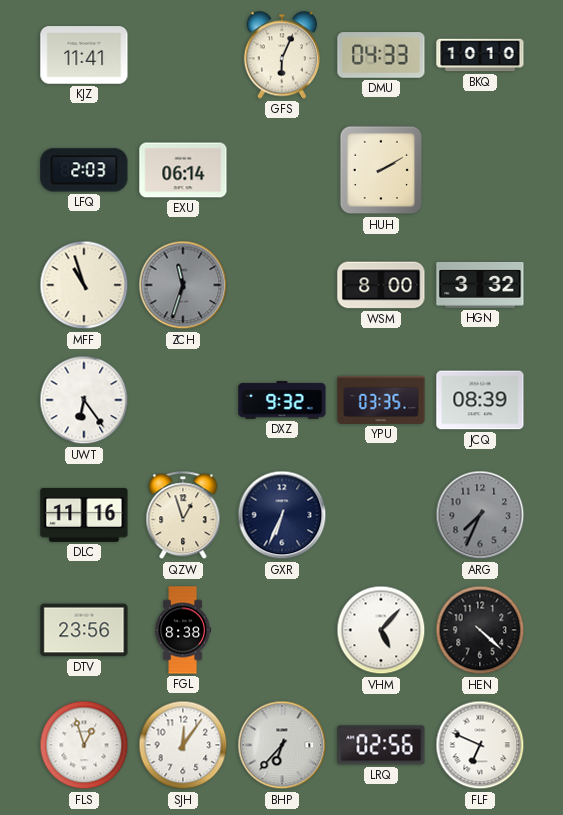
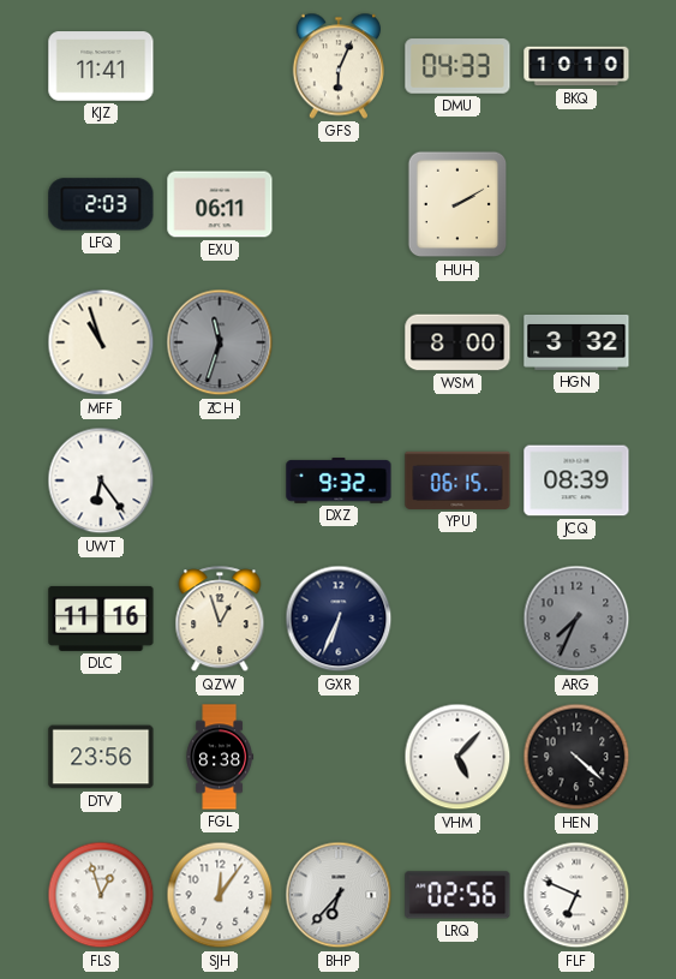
EXU: 06:14 -> 06:11 (220, 204)
YPU: 03:35 -> 06:15 (457, 480)
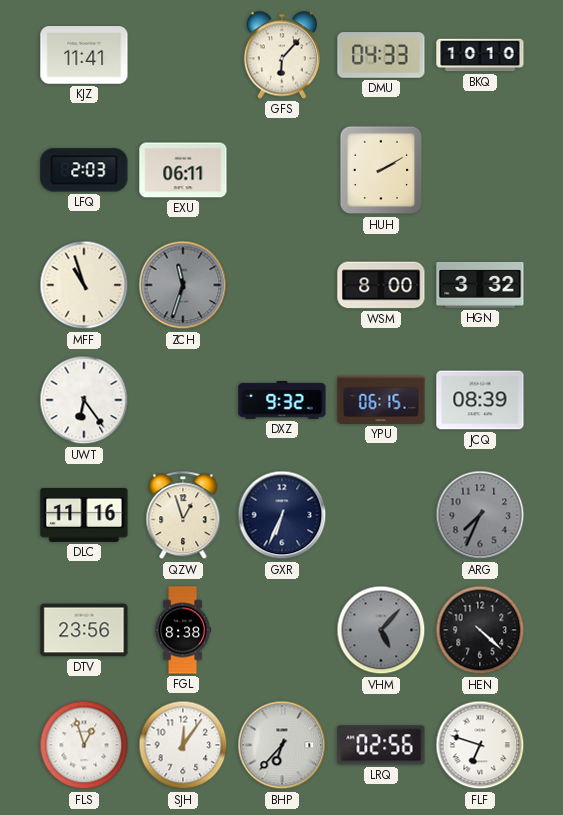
GFS: 6:04 -> 6:07 (282, 55)
VHM dial: white -> grey (381, 630)
FLF: 6:49 -> 6:48 (480, 745)
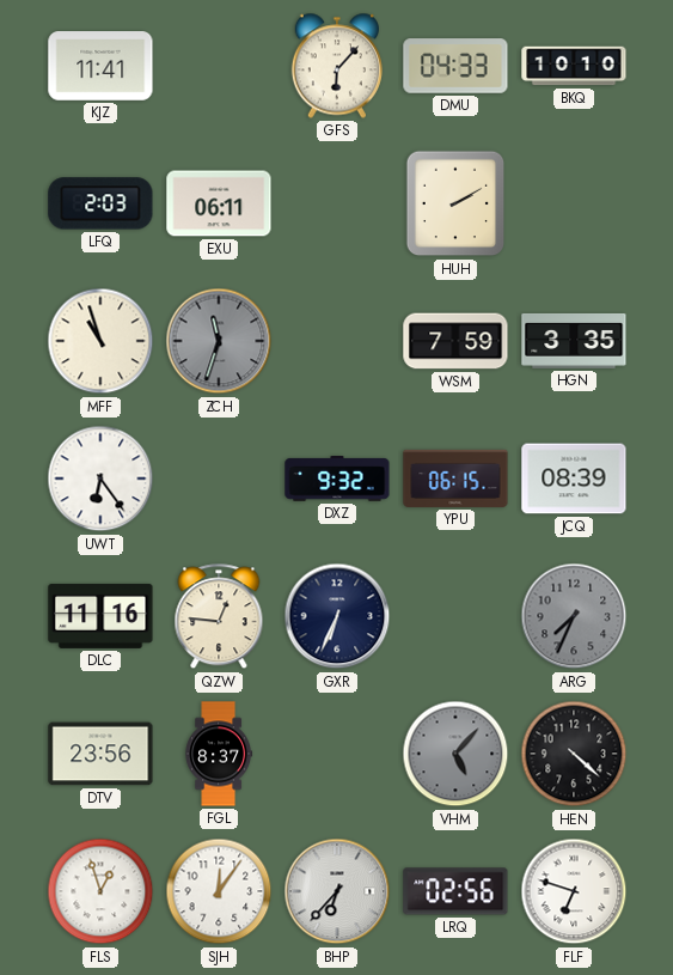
WSM: 8:00 -> 7:59 (455, 341)
HGN: 3:32 -> 3:35 (574, 341)
QZW: 12:57 -> 12:46 (219, 617)
FGL: 8:38 -> 8:37 (219, 754)
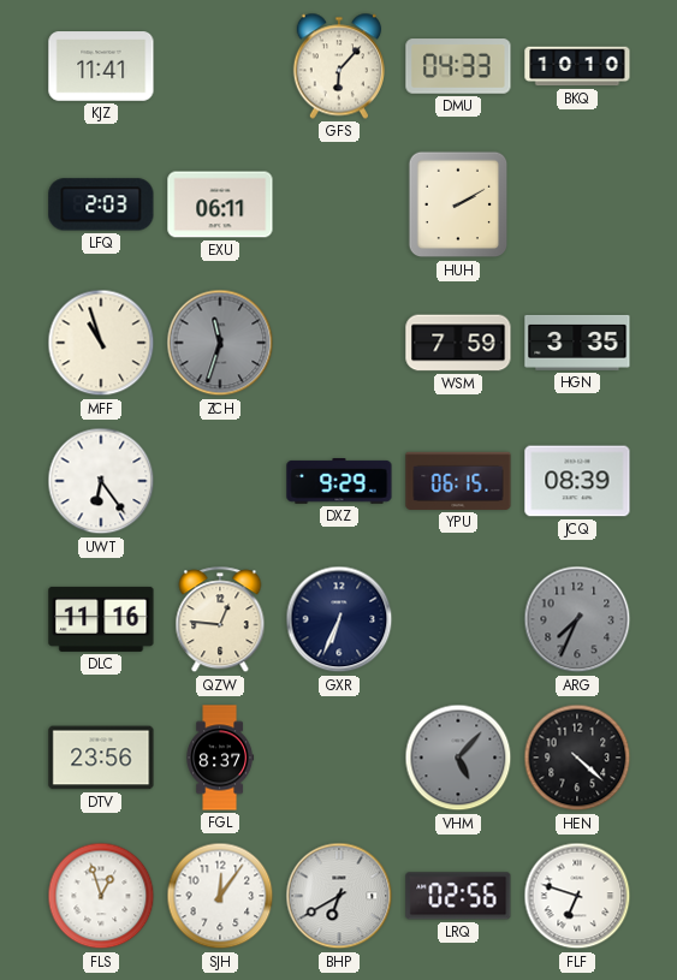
DXZ: 9:32 -> 9:29 (339, 482)
BHP: 6:37 -> 6:40 (339, 896)
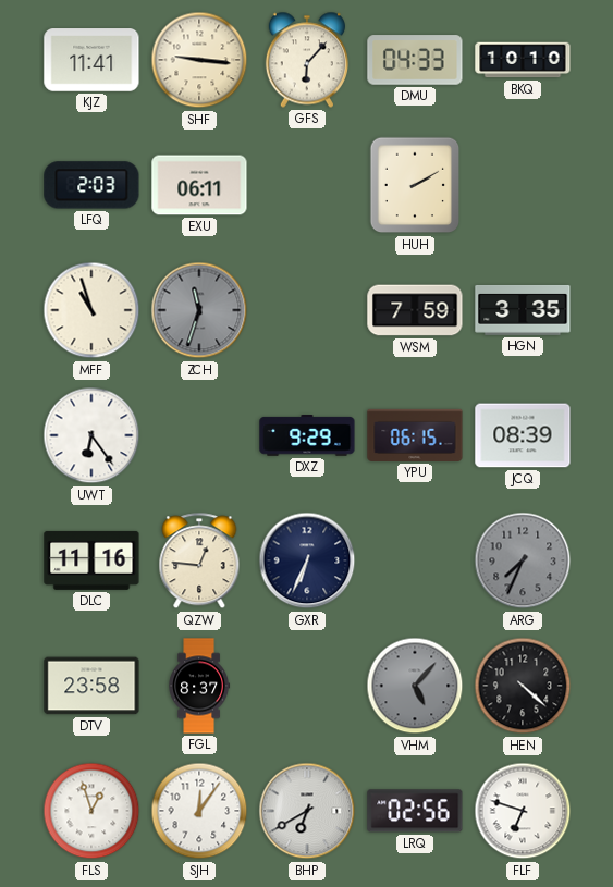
SHF: none -> 9:16 (199, 60)
DTV: 23:56 -> 23:58 (91, 686)
